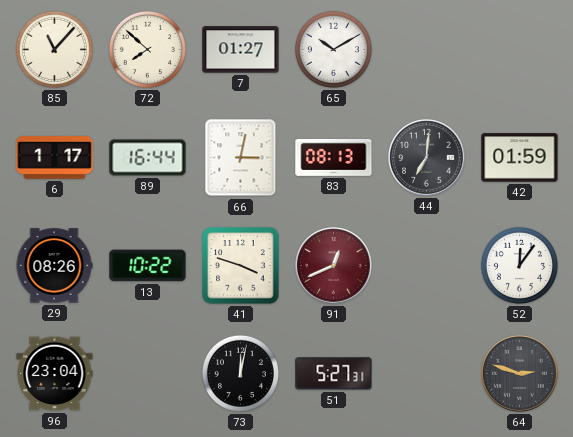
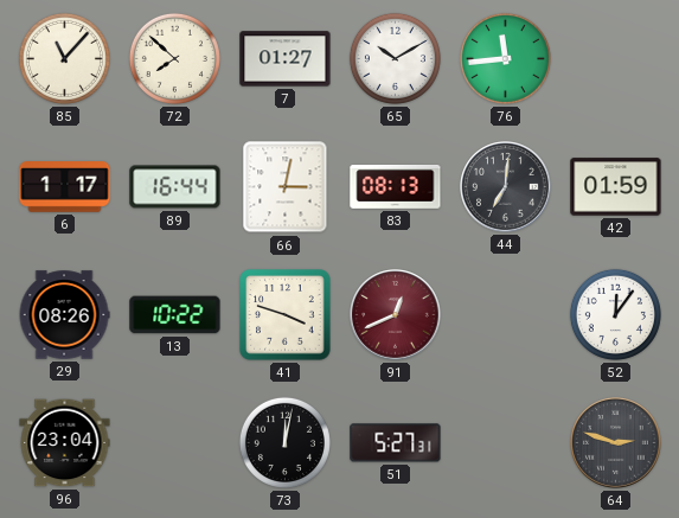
76: none -> 11:44 (505, 58)
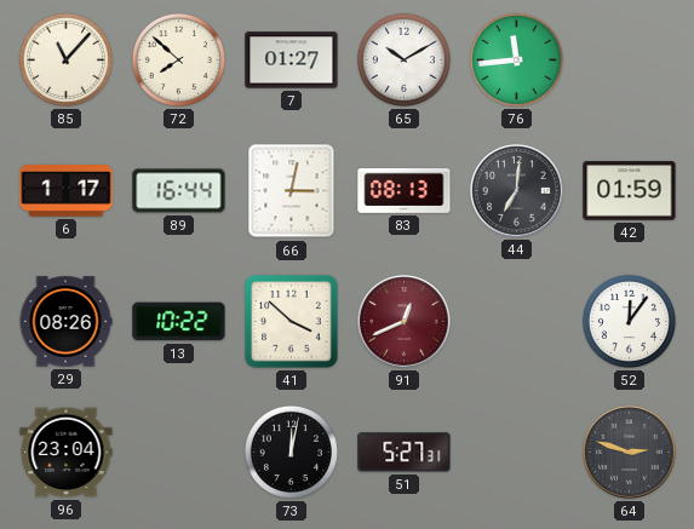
41: 3:48 -> 3:52 (292, 322)
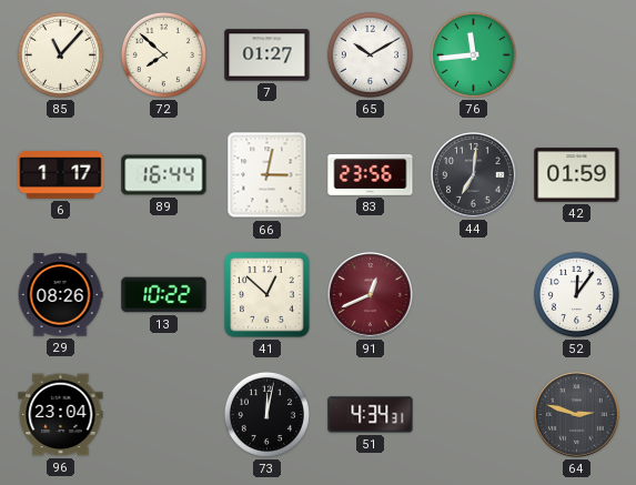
83: 08:13 -> 23:56 (371, 175)
41: 3:52 -> 12:52 (267, 295)
51: 5:27 -> 4:34 (371, 415)
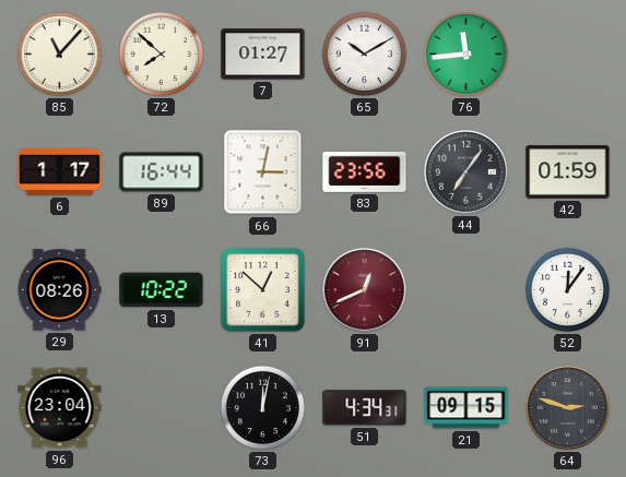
44: 7:01 -> 7:06 (466, 172)
21: none -> 09:15 (466, 408)
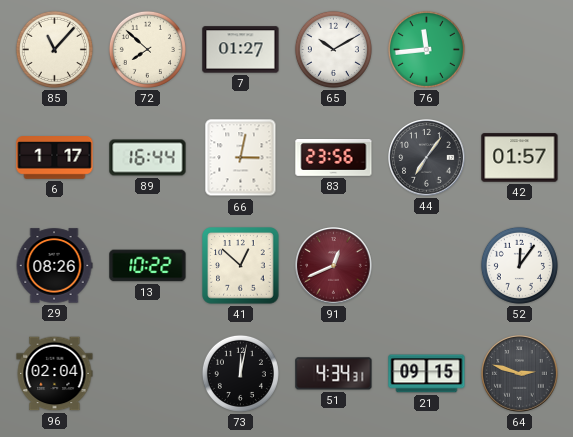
42: 01:59 -> 01:57 (520, 158)
96: 23:04 -> 02:04 (55, 374)
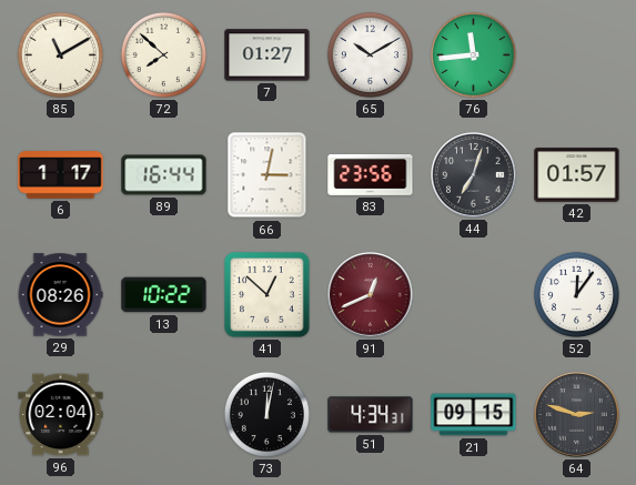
85: 11:07 -> 11:10 (60, 54)
44: 7:06 -> 7:03 (474, 175)
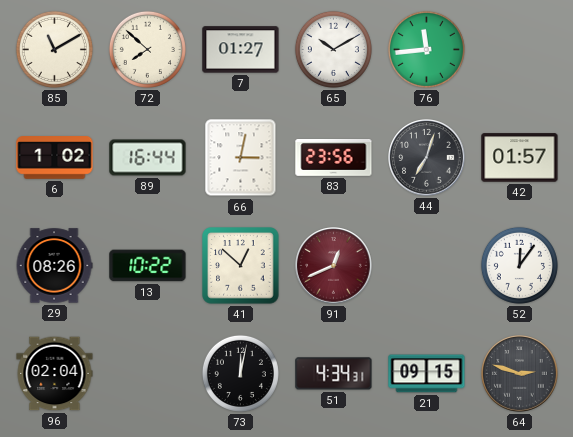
6: 1:17 -> 1:02 (55, 158)
